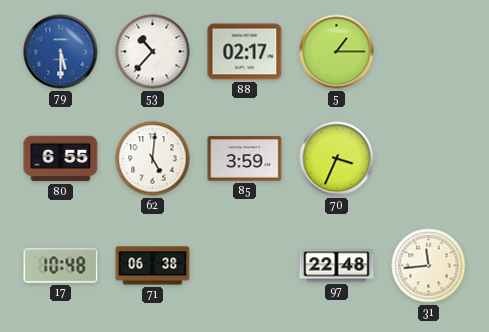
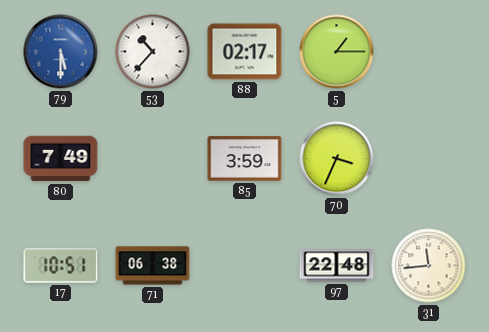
80: 6:55 -> 7:49 (61, 159)
62: 5:01 -> none (153, 159)
17: 10:48 -> 10:51 (61, 266)
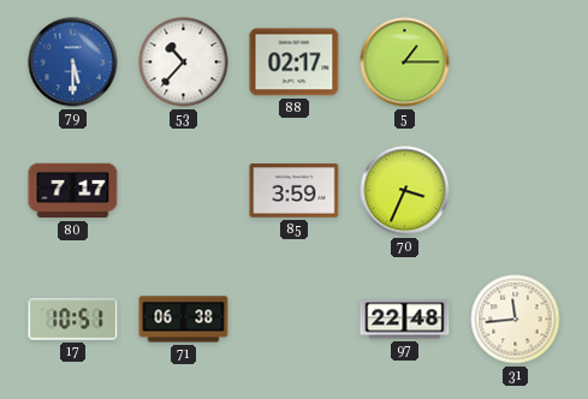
80: 7:49 -> 7:17 (73, 191)
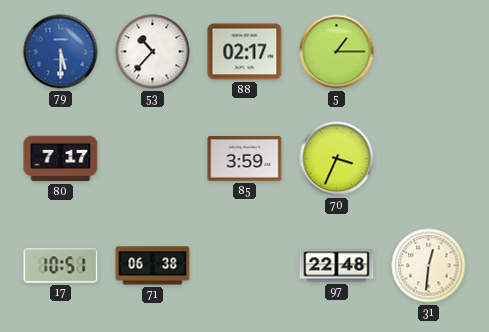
31: 11:44 -> 12:31 (429, 266)
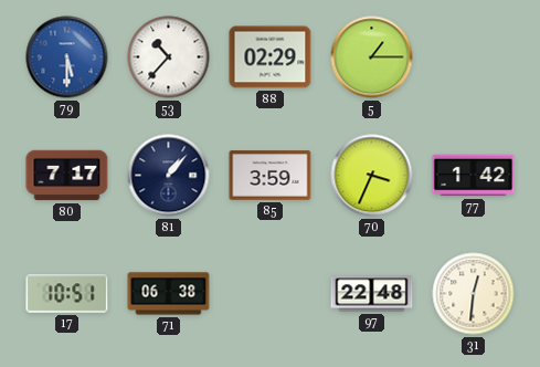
88: 02:17 -> 02:29 (271, 57)
81: none -> 1:07 (169, 176)
77: none -> 1:42 (474, 176)
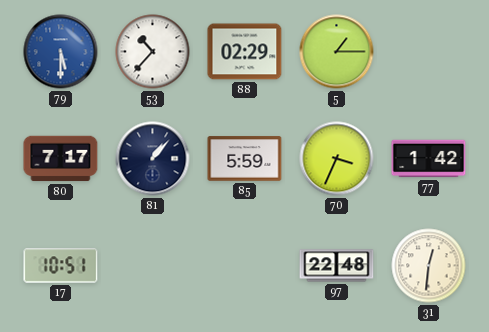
85: 3:59 -> 5:59 (245, 159)
71: 06:38 -> none (169, 294)
